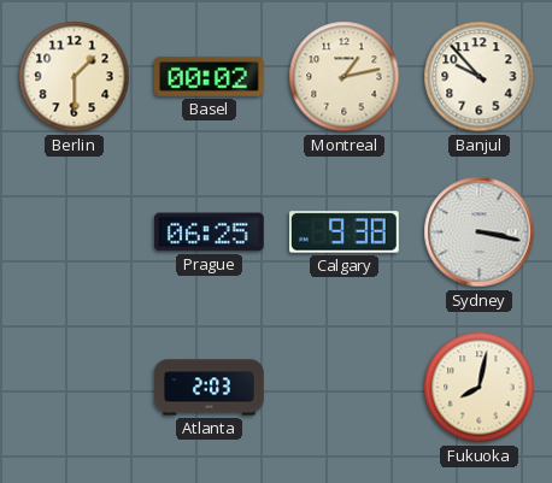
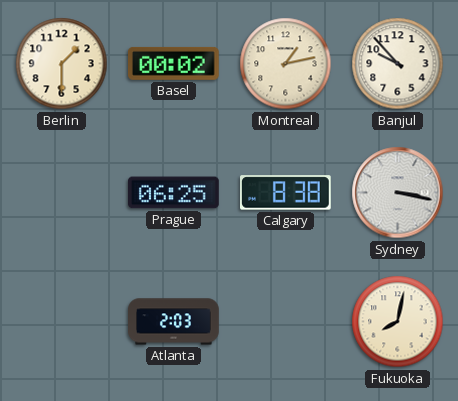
Calgary: 9:38 -> 8:38 (286, 193)
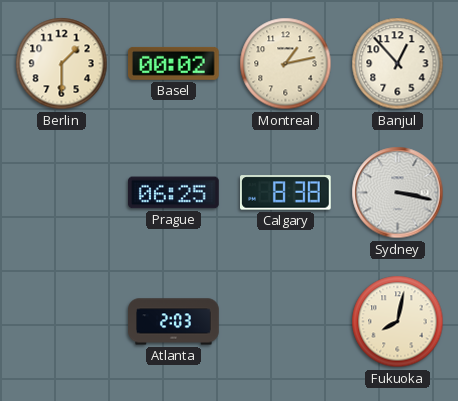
Banjul: 9:53 -> 12:53 (398, 64)
